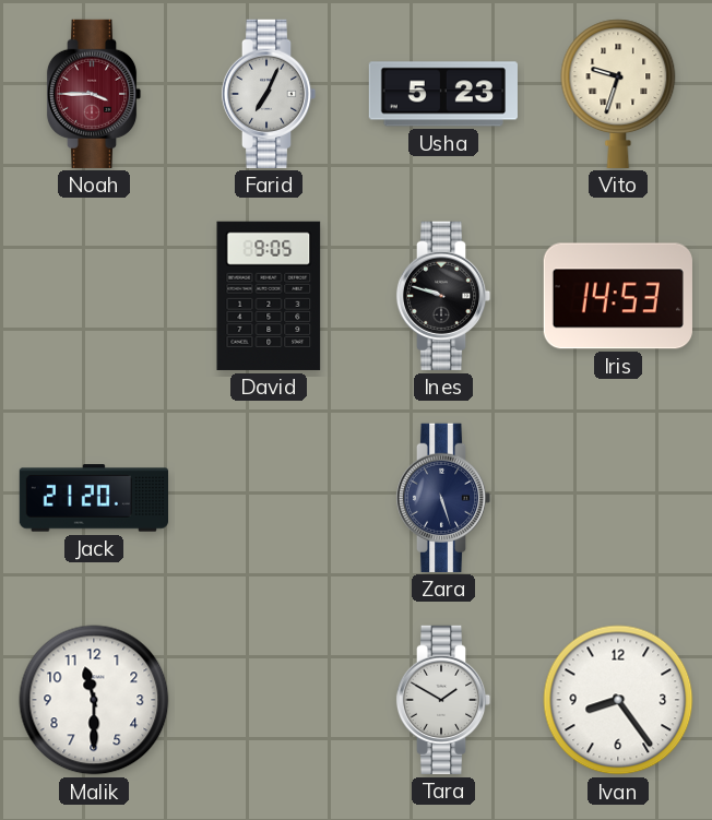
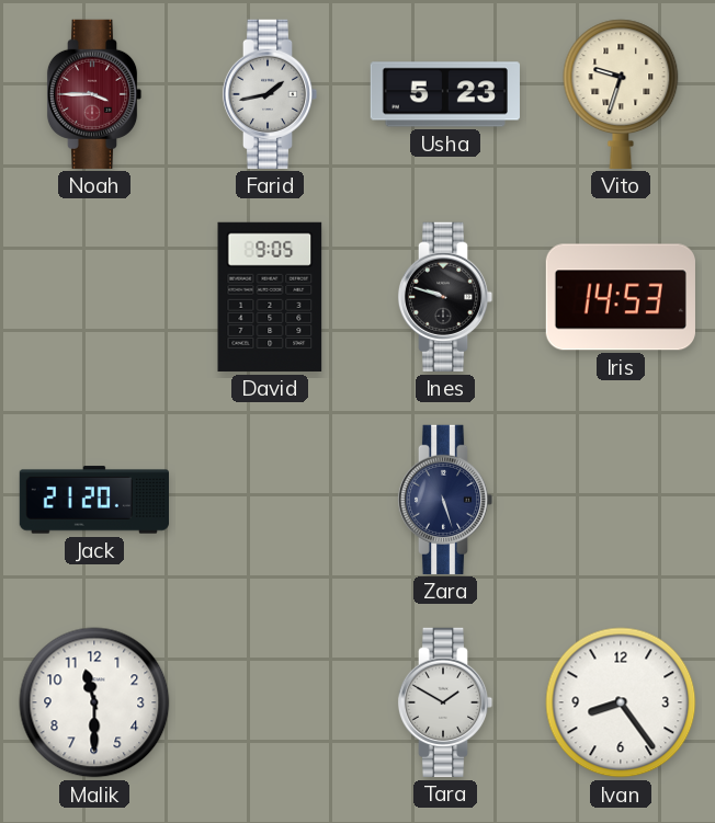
Farid: 7:04 -> 1:43 (270, 94)
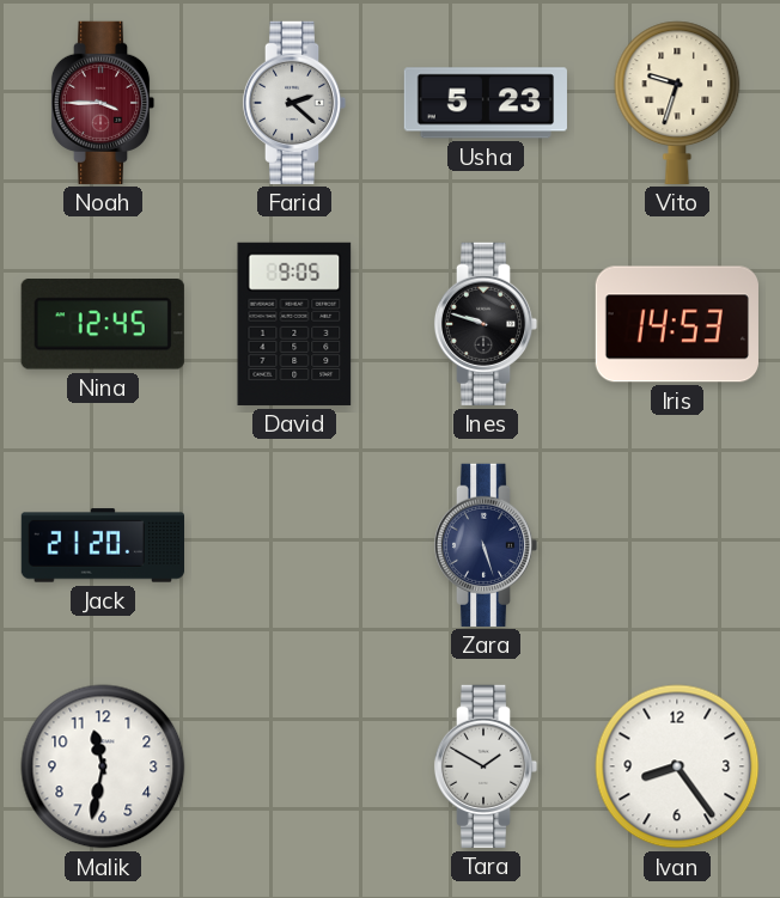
Farid: 1:43 -> 2:22 (294, 103)
Nina: none -> 12:45 (103, 324)
Malik: 11:30 -> 11:32 (103, 766)
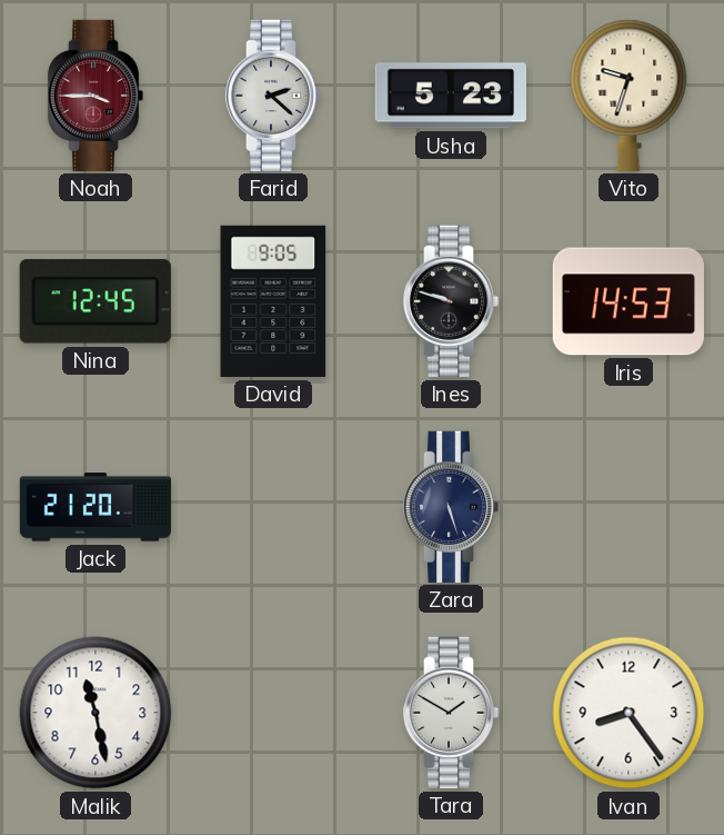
Malik: 11:32 -> 11:28 (95, 713)
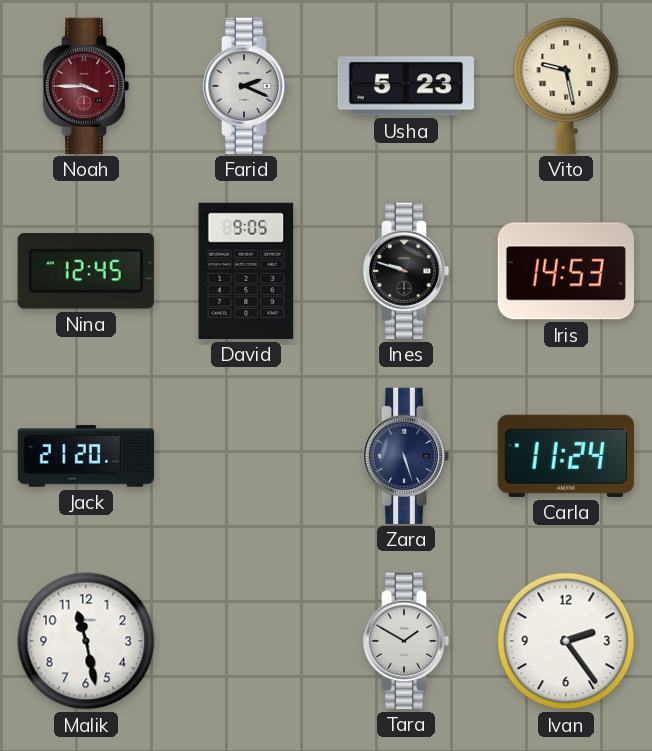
Farid: 2:22 -> 2:19 (246, 86)
Vito: 9:33 -> 9:28 (566, 86)
Carla: none -> 11:24 (566, 456)
Ivan: 8:24 -> 2:24 (566, 641)
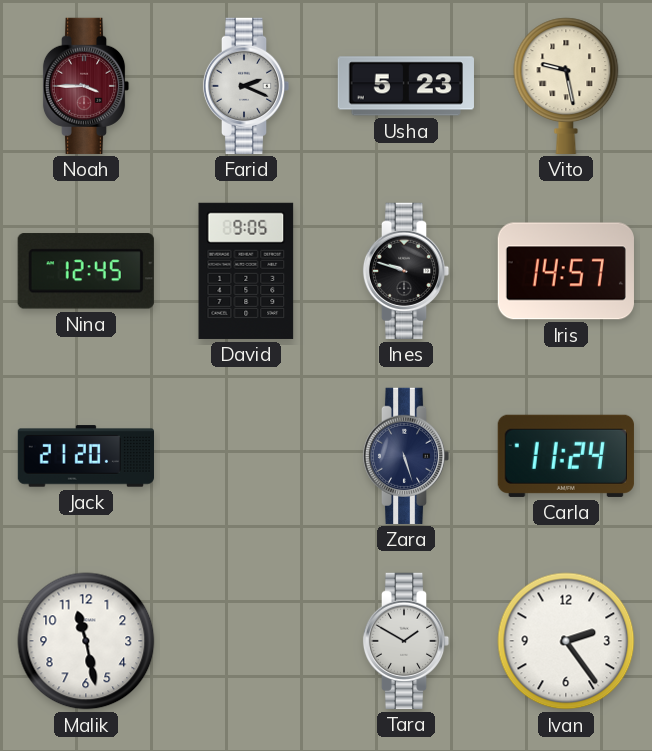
Iris: 14:53 -> 14:57 (566, 271)
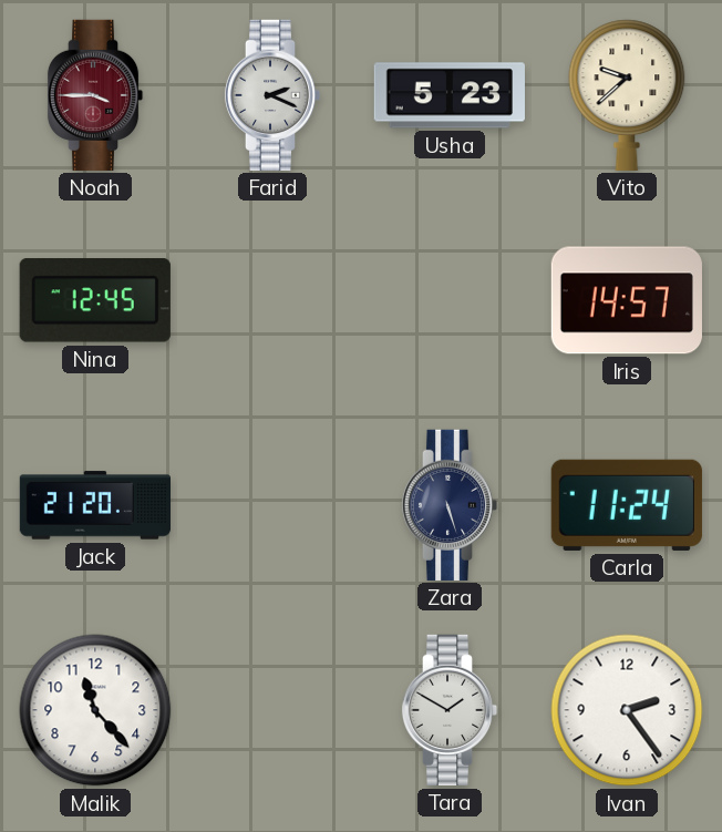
Vito: 9:28 -> 9:38 (627, 95)
David: 9:05 -> none (246, 271)
Ines: 9:48 -> none (406, 271)
Malik: 11:28 -> 11:23 (95, 710)
